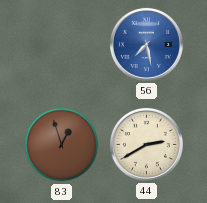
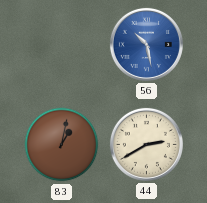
56: 7:28 -> 10:28 (146, 44)
83: 12:57 -> 1:02 (62, 145)
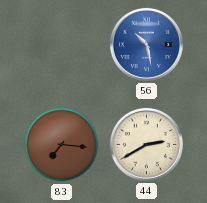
83: 1:02 -> 7:16 (62, 145)
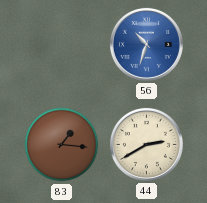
56: 10:28 -> 10:33 (146, 44)
83: 7:16 -> 1:16 (62, 145)
